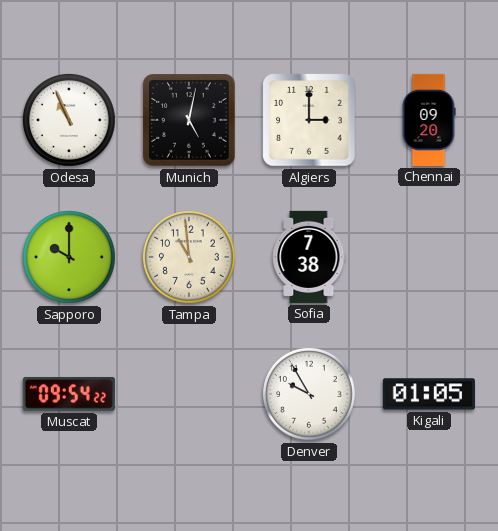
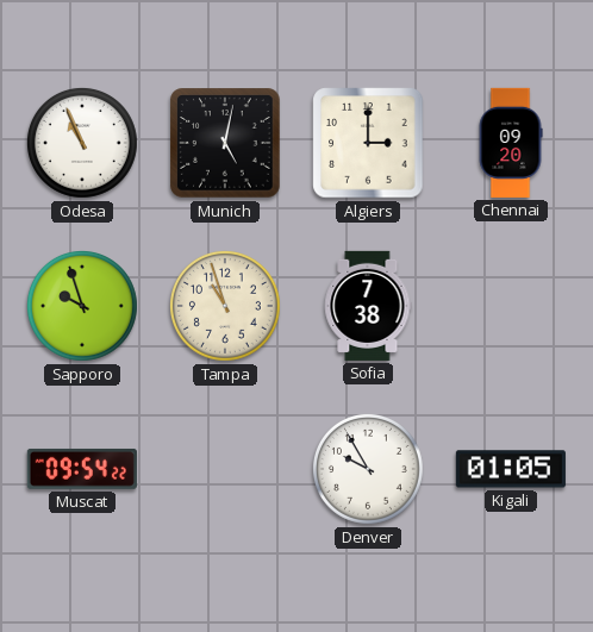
Sapporo: 10:00 -> 9:57 (82, 306)
Tampa: 10:59 -> 10:57 (225, 306)
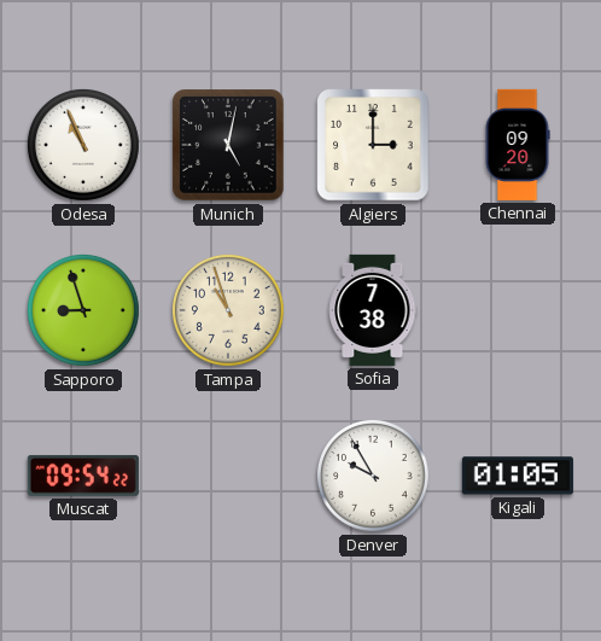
Sapporo: 9:57 -> 8:57 (83, 310)
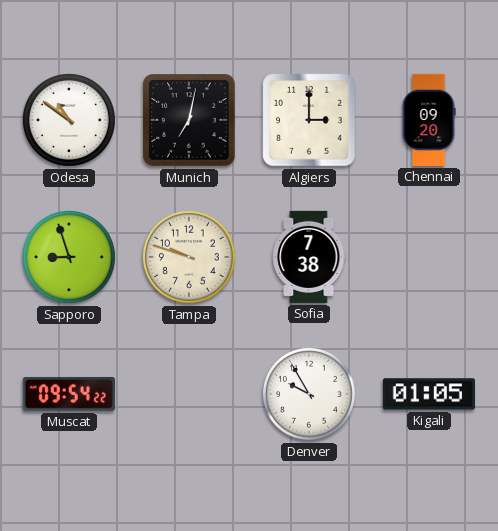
Odesa: 10:56 -> 10:51 (69, 120)
Munich: 5:02 -> 7:02 (189, 120)
Tampa: 10:57 -> 9:48 (189, 257)
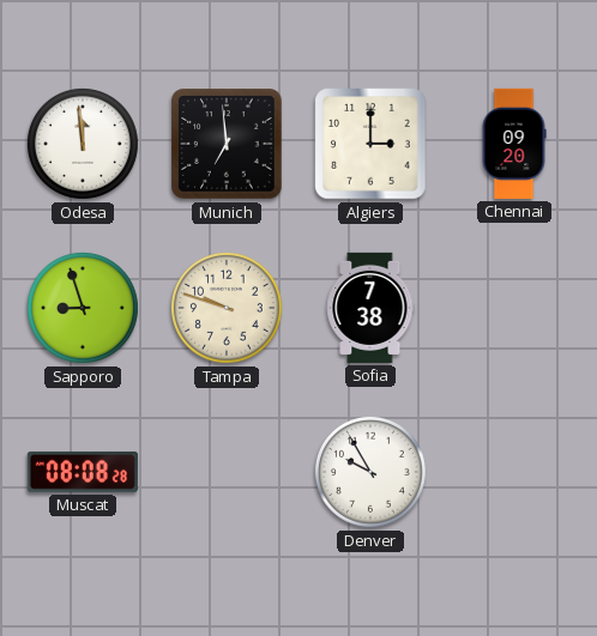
Odesa: 10:51 -> 11:59 (83, 144)
Munich: 7:02 -> 6:59 (227, 144)
Muscat: 09:54 -> 08:08 (83, 472)
Kigali: 01:05 -> none (429, 394)
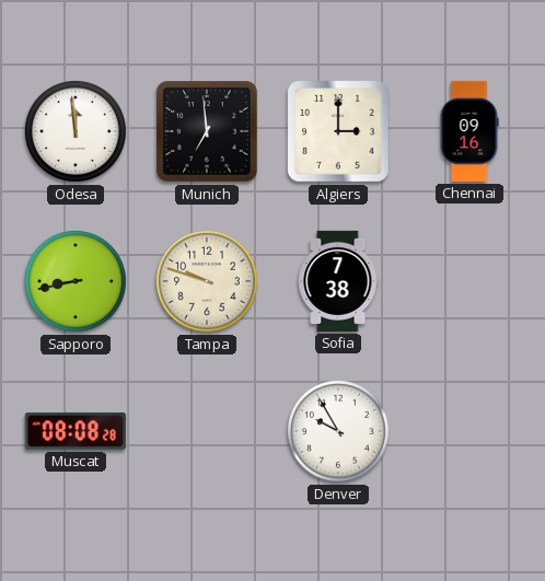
Chennai: 09:20 -> 09:16 (469, 131)
Sapporo: 8:57 -> 8:43 (76, 281)
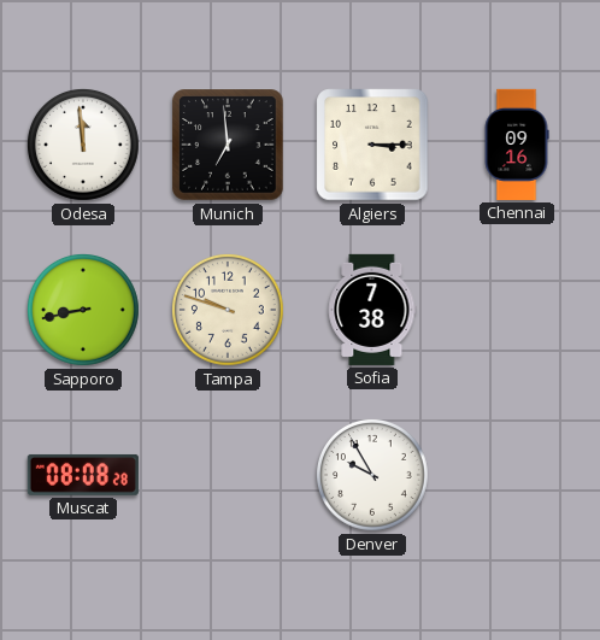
Algiers: 3:00 -> 3:15 (372, 145)
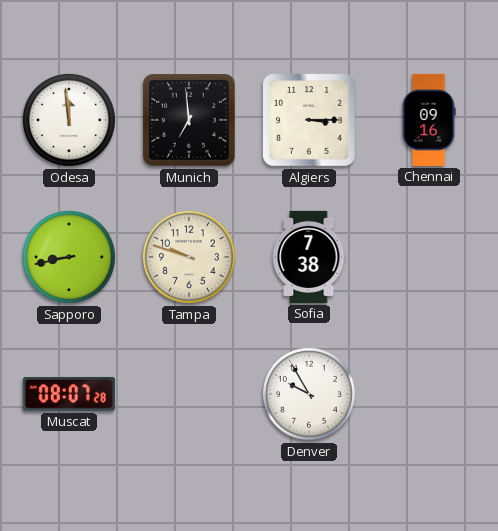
Muscat: 08:08 -> 08:07 (69, 394)
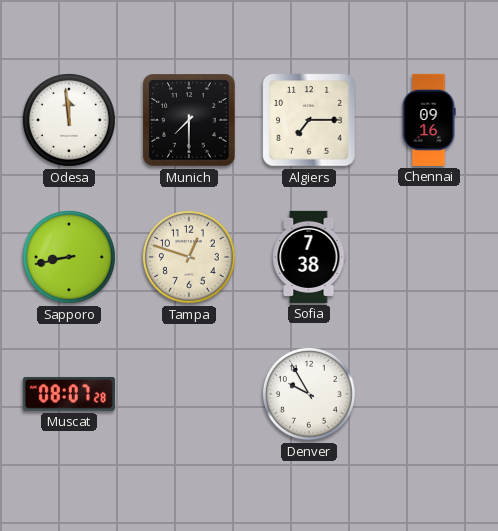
Munich: 6:59 -> 7:30 (189, 120)
Algiers: 3:15 -> 7:15 (309, 120)
Tampa: 9:48 -> 12:48 (189, 257)
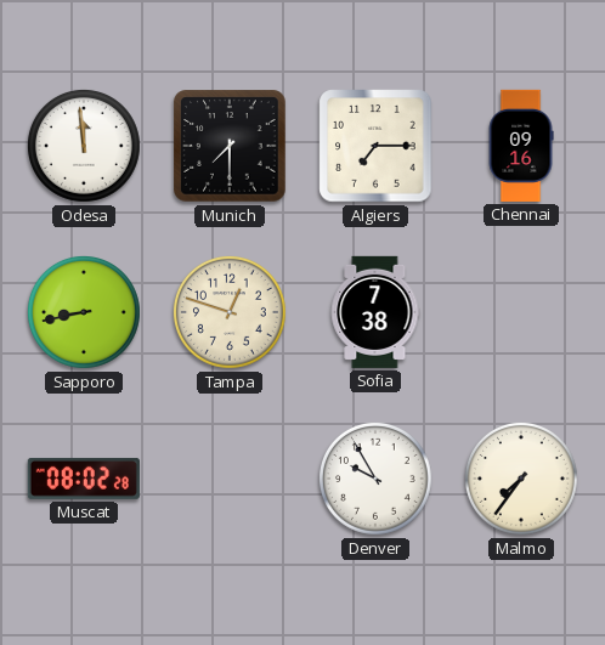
Muscat: 08:07 -> 08:02 (84, 479)
Malmo: none -> 7:36 (521, 479)
